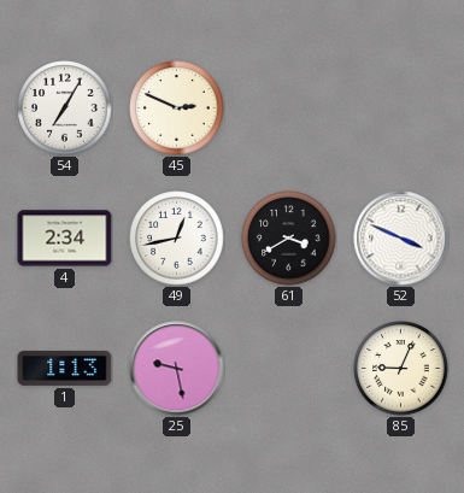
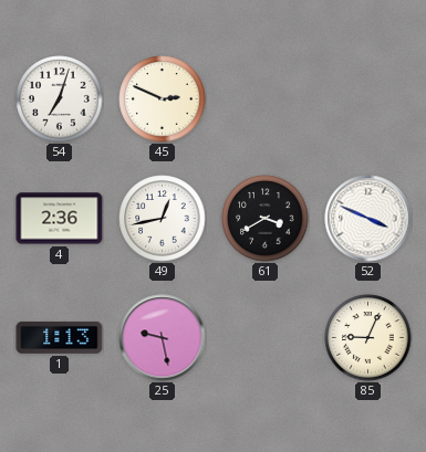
54: 7:05 -> 7:03 (60, 99)
4: 2:34 -> 2:36 (60, 219)
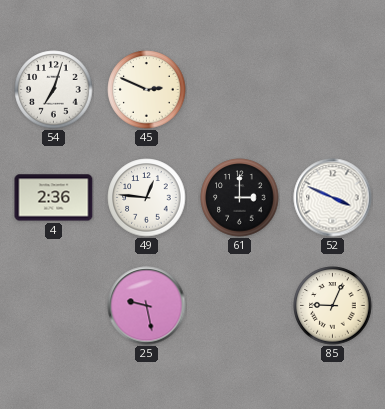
49: 12:43 -> 12:46 (147, 198)
61: 3:40 -> 3:00 (240, 198)
1: 1:13 -> none (60, 337)
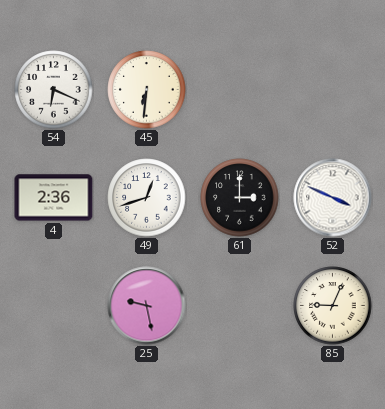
54: 7:03 -> 6:19 (54, 90)
45: 2:49 -> 6:31 (147, 90)
49: 12:46 -> 12:42 (147, 198)
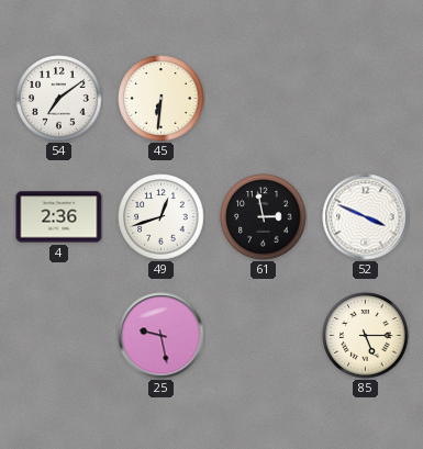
54: 6:19 -> 7:09 (59, 99)
61: 3:00 -> 2:58 (264, 217)
85: 9:04 -> 5:15 (366, 336)
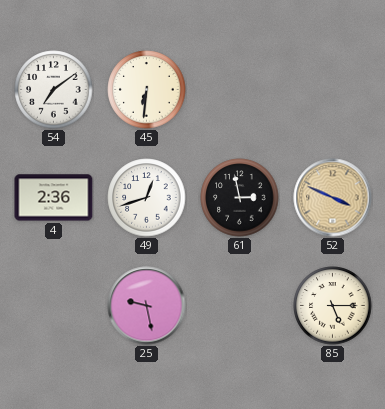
52 dial: white -> champagne (333, 198)
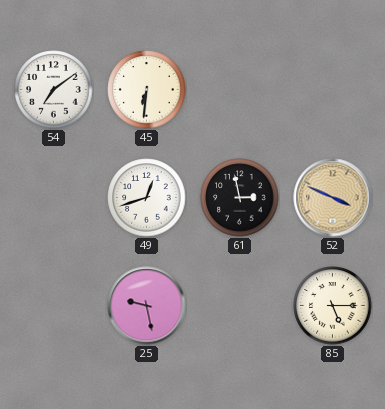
4: 2:36 -> none (54, 198)
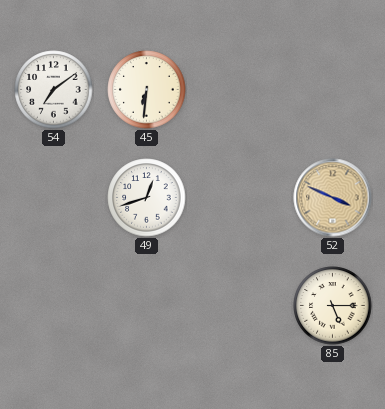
61: 2:58 -> none (240, 198)
25: 9:28 -> none (147, 306)
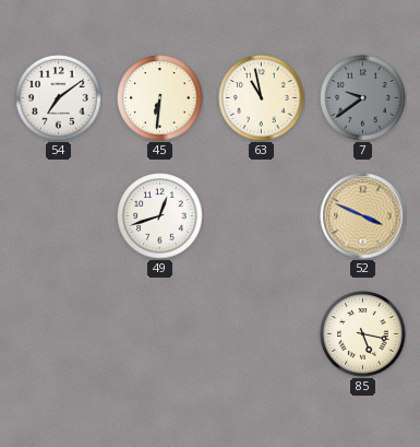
63: none -> 10:58 (262, 98)
7: none -> 9:39 (363, 98)
85: 5:15 -> 5:17 (363, 334)
